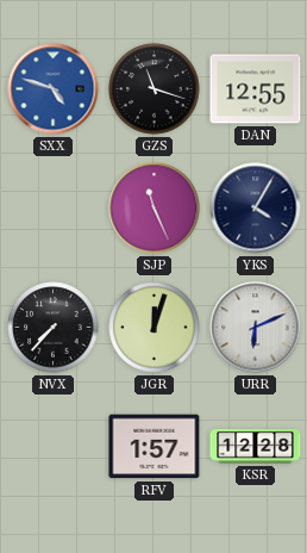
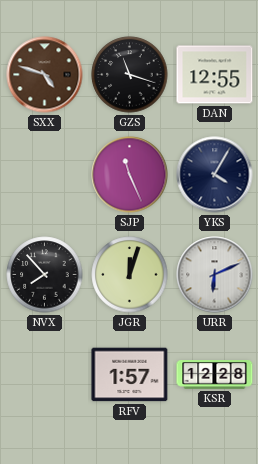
SXX dial: blue -> brown (45, 75)
NVX: 7:37 -> 7:53 (45, 275)
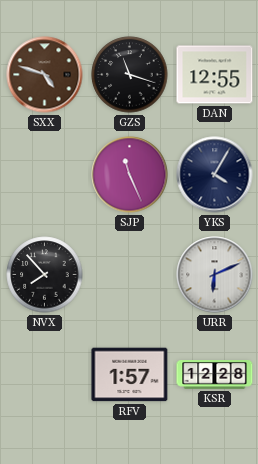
JGR: 12:03 -> none (130, 275)
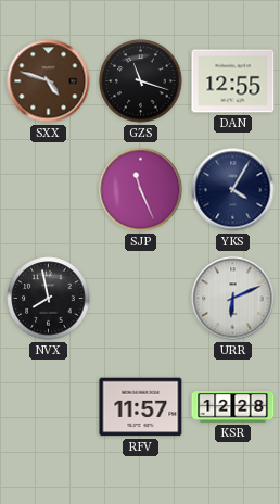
NVX: 7:53 -> 7:58 (49, 299)
RFV: 1:57 -> 11:57 (141, 407)
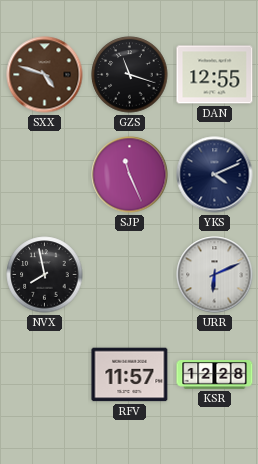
YKS: 4:05 -> 4:11 (215, 175)
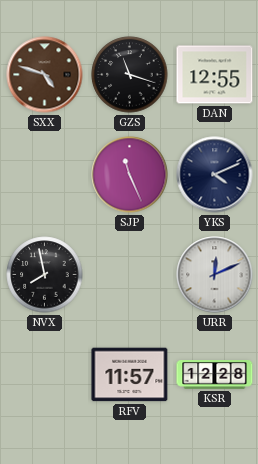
URR: 6:11 -> 12:11 (215, 275)
